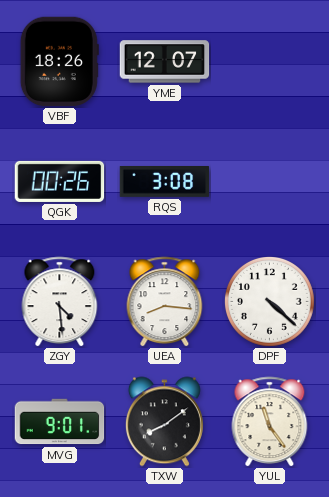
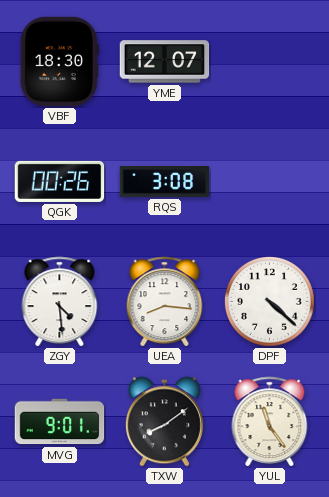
VBF: 18:26 -> 18:30 (59, 62)
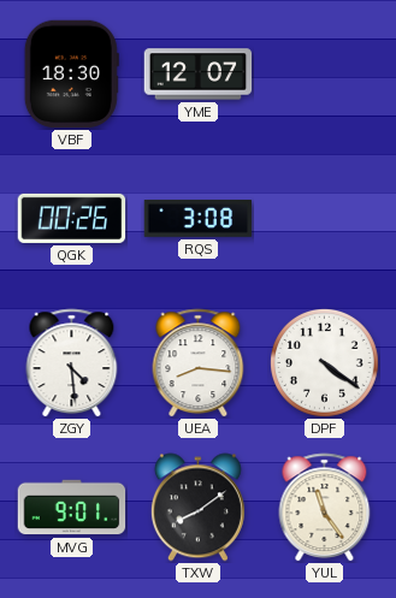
DPF: 4:22 -> 4:21 (324, 362)
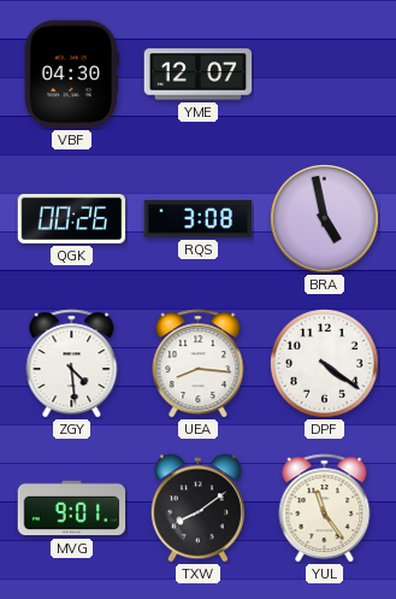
VBF: 18:30 -> 04:30 (71, 75)
BRA: none -> 4:58 (324, 218)
